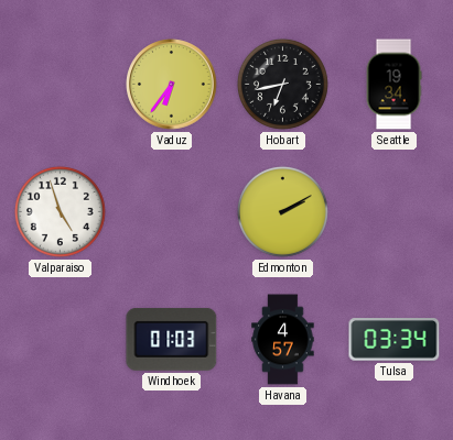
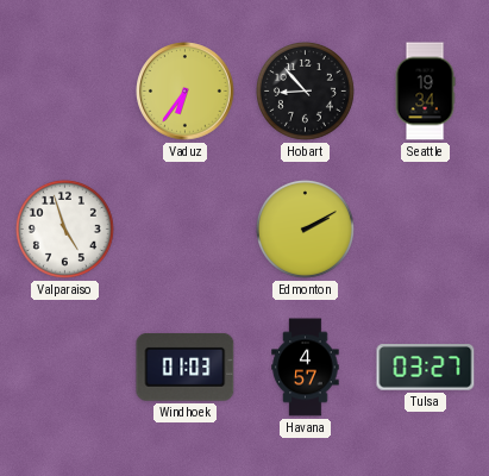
Hobart: 6:43 -> 8:53 (305, 90)
Tulsa: 03:34 -> 03:27 (426, 368)
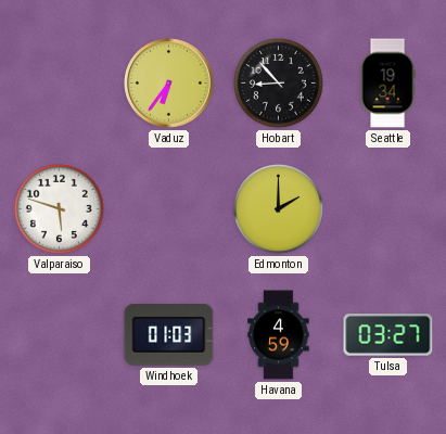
Valparaiso: 4:57 -> 5:48 (59, 208)
Edmonton: 2:10 -> 2:00 (278, 208)
Havana: 4:57 -> 4:59 (279, 335)
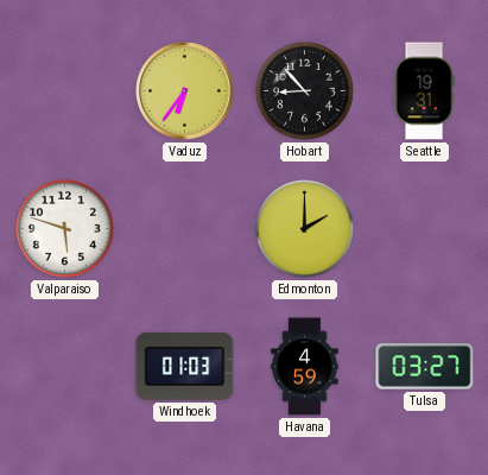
Seattle: 19:34 -> 19:31 (424, 91)
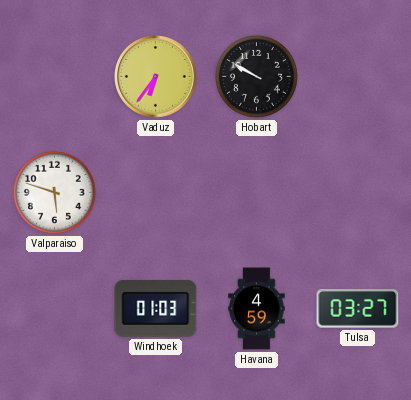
Hobart: 8:53 -> 9:50 (256, 76)
Seattle: 19:31 -> none (424, 91)
Edmonton: 2:00 -> none (304, 228)
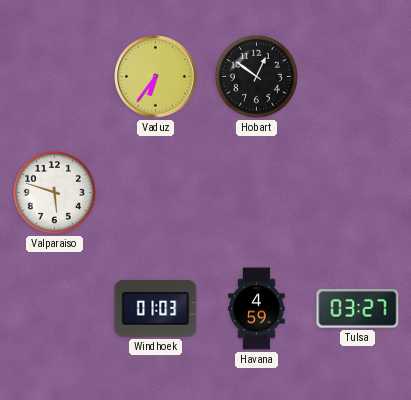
Hobart: 9:50 -> 12:51 (256, 76)
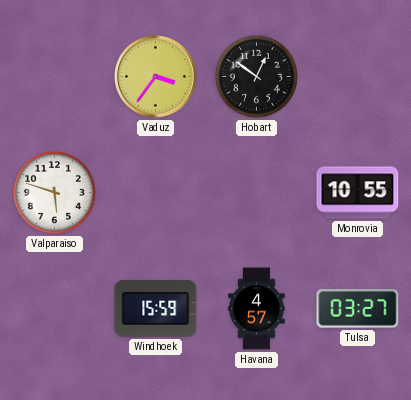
Vaduz: 6:36 -> 3:36 (156, 77)
Monrovia: none -> 10:55 (358, 193)
Windhoek: 01:03 -> 15:59 (156, 308)
Havana: 4:59 -> 4:57 (257, 309)
